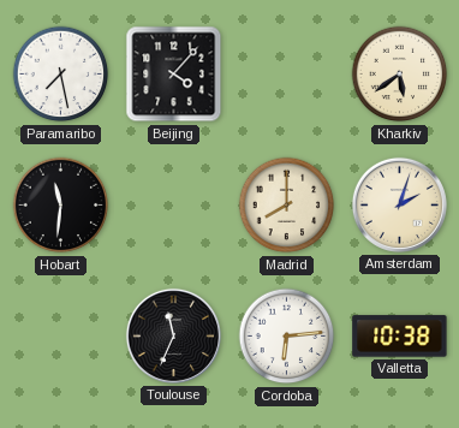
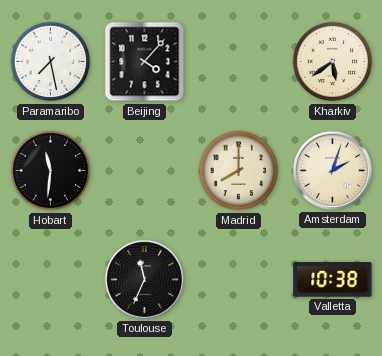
Cordoba: 6:14 -> none (287, 337)
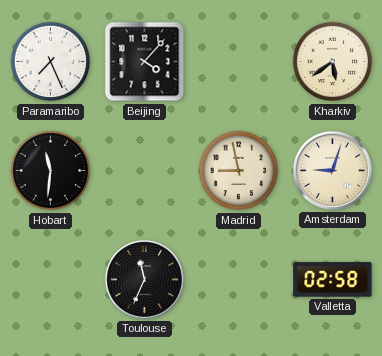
Paramaribo: 7:28 -> 7:26 (51, 62)
Madrid: 8:00 -> 8:58 (239, 171)
Amsterdam: 2:03 -> 9:03 (332, 170)
Valletta: 10:38 -> 02:58 (333, 280)
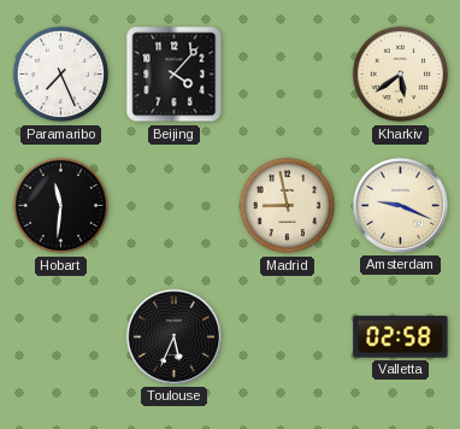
Amsterdam: 9:03 -> 9:19 (400, 205)
Toulouse: 11:34 -> 5:34 (173, 336)
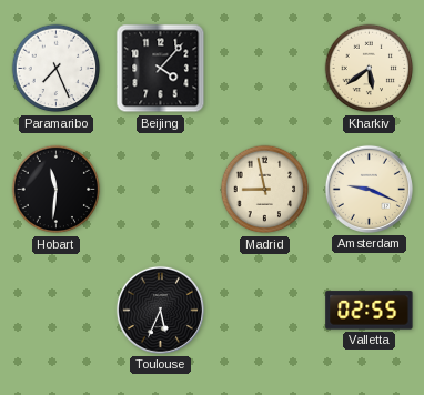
Valletta: 02:58 -> 02:55 (370, 311)
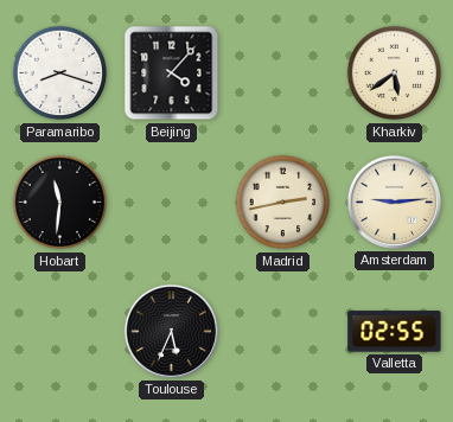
Paramaribo: 7:26 -> 8:18 (60, 73)
Madrid: 8:58 -> 2:43 (283, 203)
Amsterdam: 9:19 -> 9:14 (394, 202)
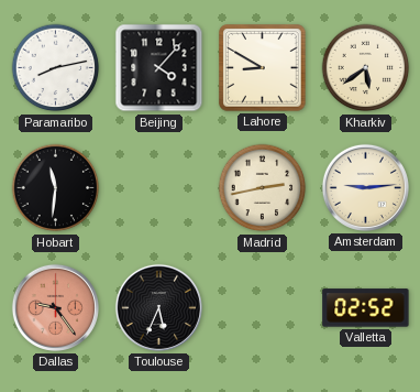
Paramaribo: 8:18 -> 8:13 (56, 68)
Lahore: none -> 8:50 (263, 68)
Dallas: none -> 9:24 (55, 307)
Valletta: 02:55 -> 02:52 (366, 308)
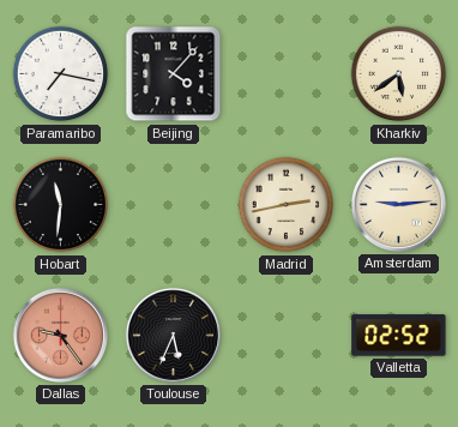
Paramaribo: 8:13 -> 7:17 (61, 74)
Lahore: 8:50 -> none (263, 68)
